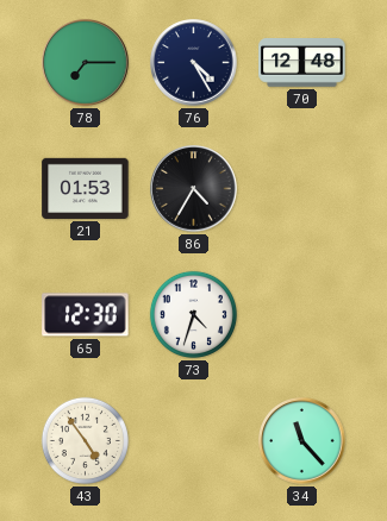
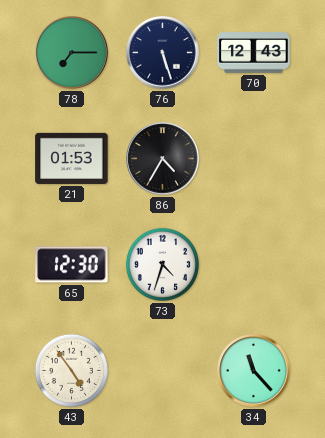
76: 4:25 -> 5:27 (163, 53)
70: 12:48 -> 12:43 (254, 53)
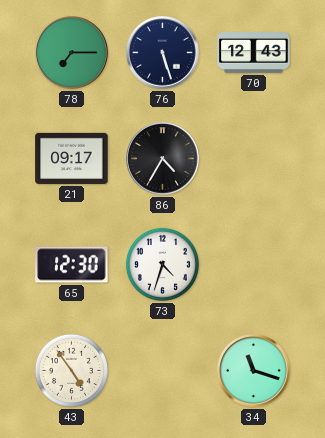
21: 01:53 -> 09:17 (72, 158)
34: 11:23 -> 11:18 (254, 371)
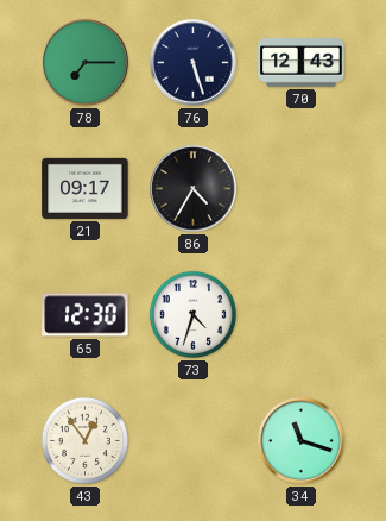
43: 4:54 -> 12:54 (84, 440)
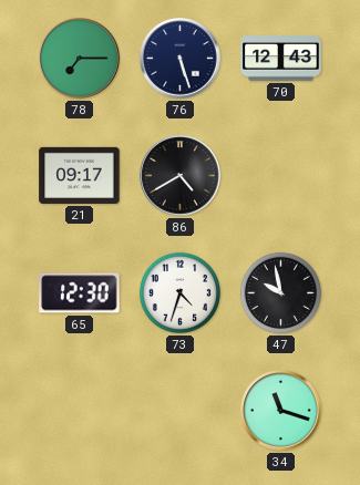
86: 4:35 -> 4:40 (181, 176)
47: none -> 9:58 (280, 292)
43: 12:54 -> none (84, 440)
